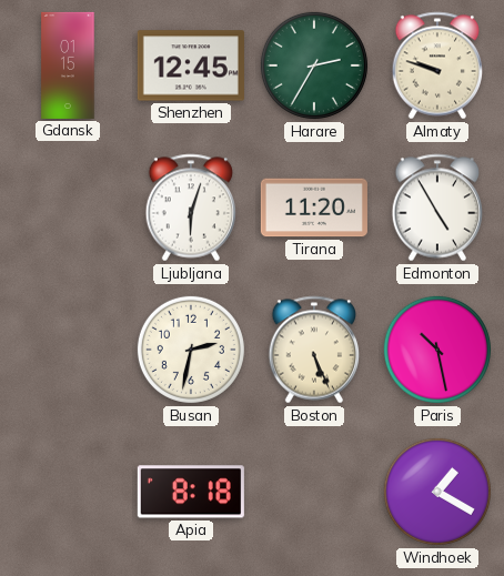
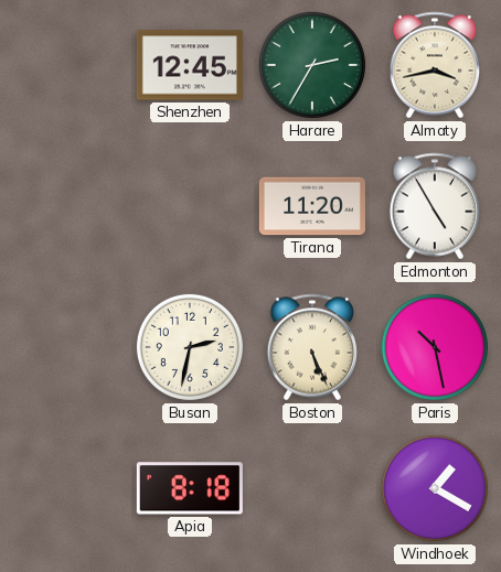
Gdansk: 01:15 -> none (68, 65)
Almaty: 9:48 -> 3:43 (434, 65)
Ljubljana: 6:03 -> none (190, 208)
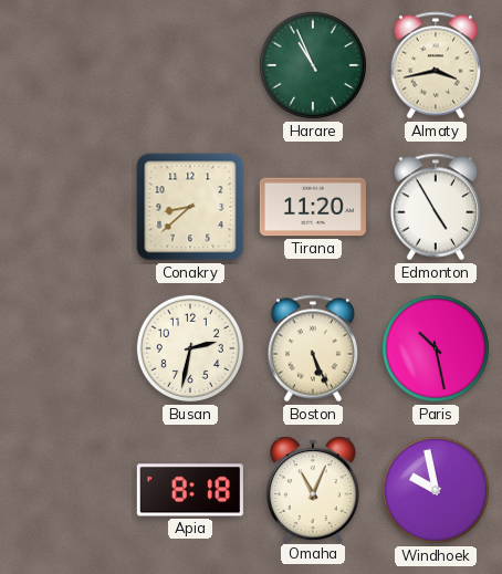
Shenzhen: 12:45 -> none (190, 65)
Harare: 2:35 -> 10:56 (313, 65)
Conakry: none -> 8:38 (190, 207)
Omaha: none -> 11:04 (313, 489)
Windhoek: 1:20 -> 9:58 (436, 490)
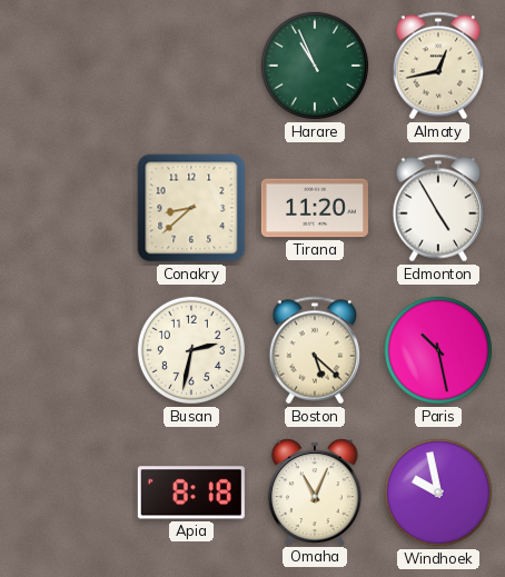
Almaty: 3:43 -> 12:43 (437, 66)
Boston: 5:26 -> 5:22 (314, 350)
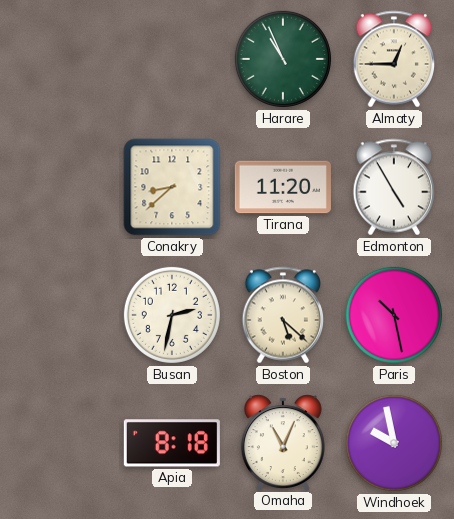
Almaty: 12:43 -> 12:45 (393, 59)
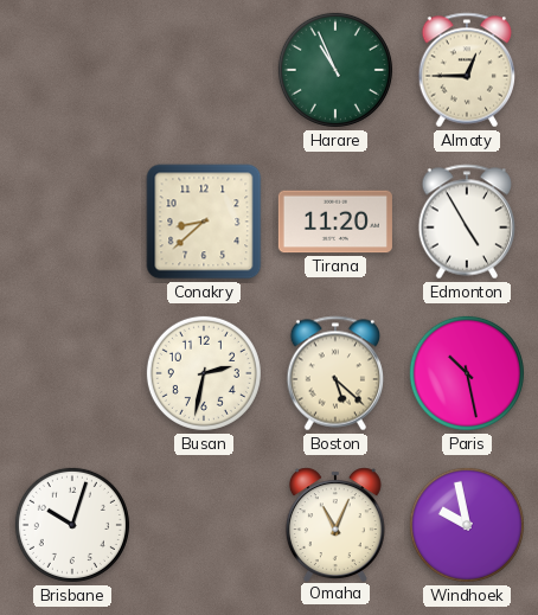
Brisbane: none -> 10:03 (72, 525)
Apia: 8:18 -> none (172, 443)
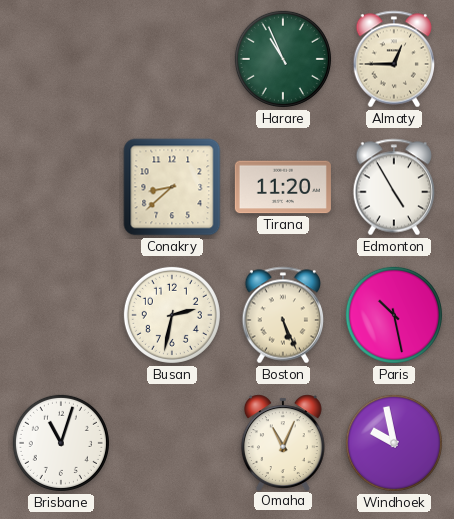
Boston: 5:22 -> 5:26 (282, 315)
Brisbane: 10:03 -> 11:03 (61, 443)
